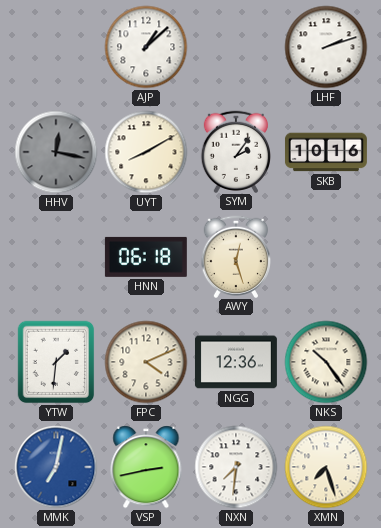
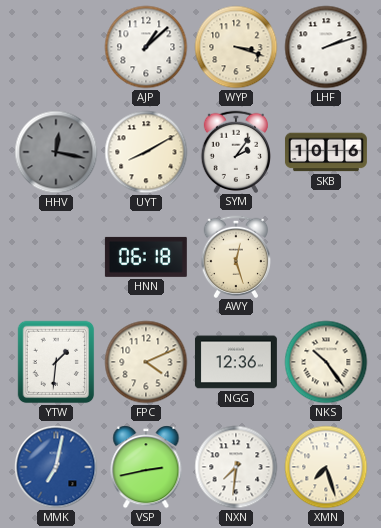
WYP: none -> 3:18 (236, 47)
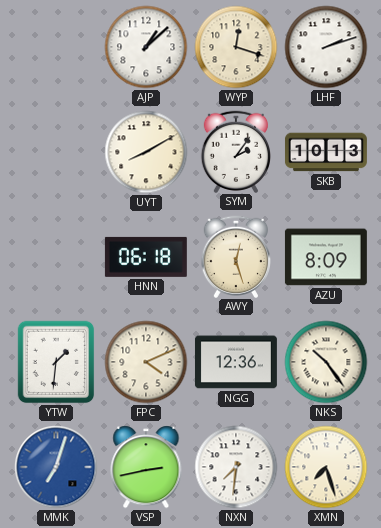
WYP: 3:18 -> 12:18 (236, 47)
HHV: 12:17 -> none (56, 152)
SKB: 10:16 -> 10:13 (326, 152)
AZU: none -> 8:09 (326, 257)
MMK: 7:02 -> 7:03 (56, 467)
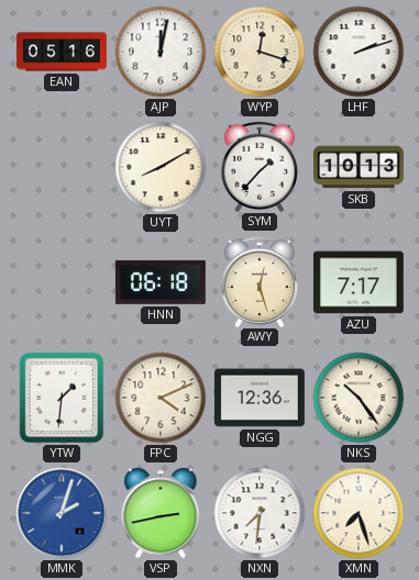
EAN: none -> 05:16 (62, 52)
AJP: 1:08 -> 12:02 (161, 52)
SYM: 2:06 -> 1:37 (258, 166)
AZU: 8:09 -> 7:17 (359, 282)
MMK: 7:03 -> 2:03 (62, 513)
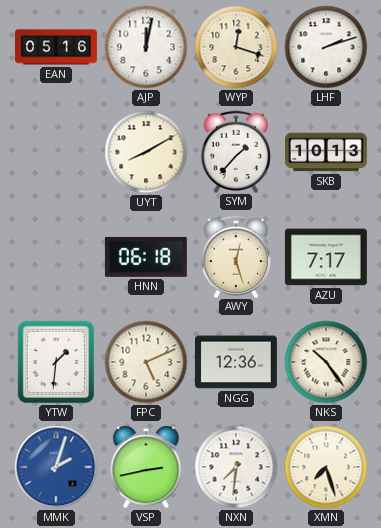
FPC: 4:11 -> 5:11 (146, 362)
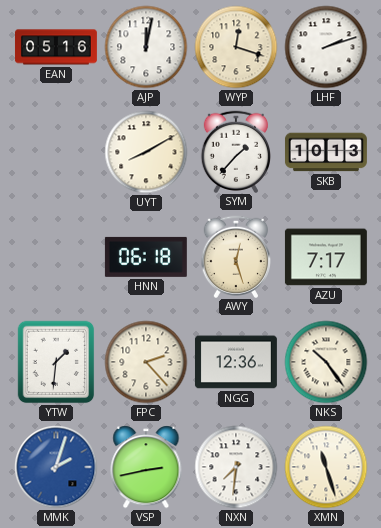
FPC: 5:11 -> 2:23 (146, 362)
XMN: 7:27 -> 11:27 (326, 467)
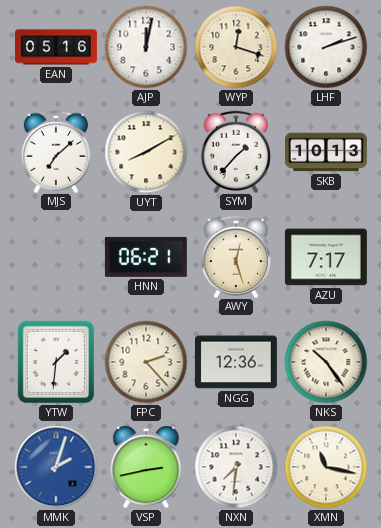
MJS: none -> 7:08 (55, 151)
HNN: 06:18 -> 06:21 (146, 257)
XMN: 11:27 -> 11:17 (326, 467)
